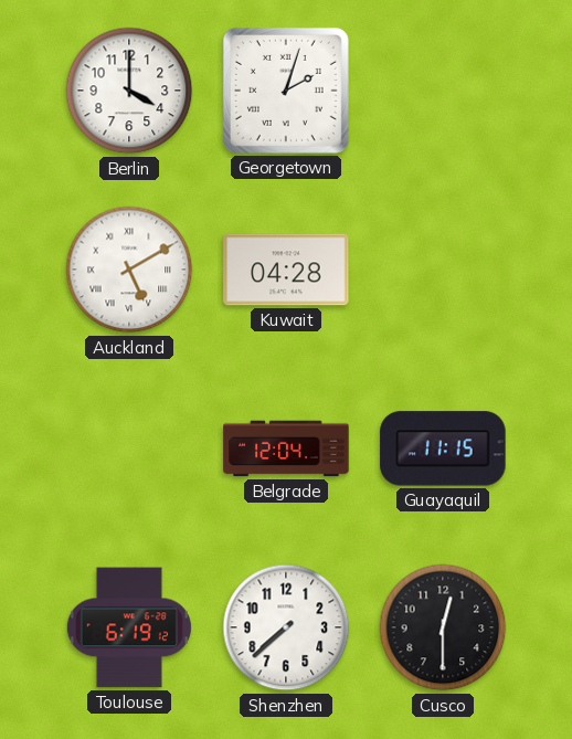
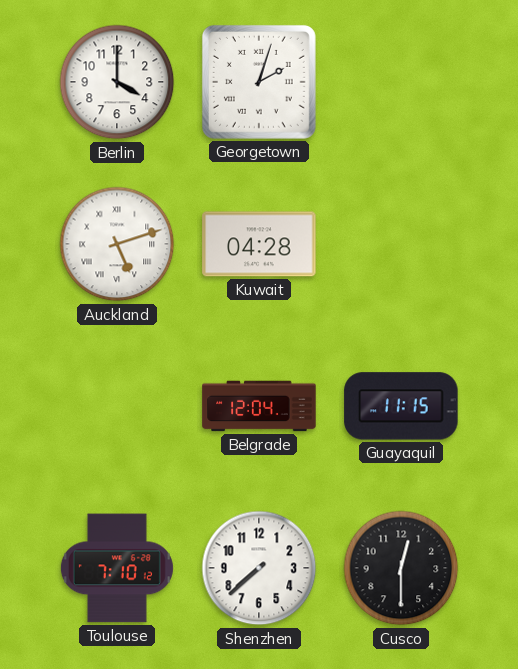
Auckland: 5:10 -> 5:12 (117, 244)
Toulouse: 6:19 -> 7:10 (117, 568)
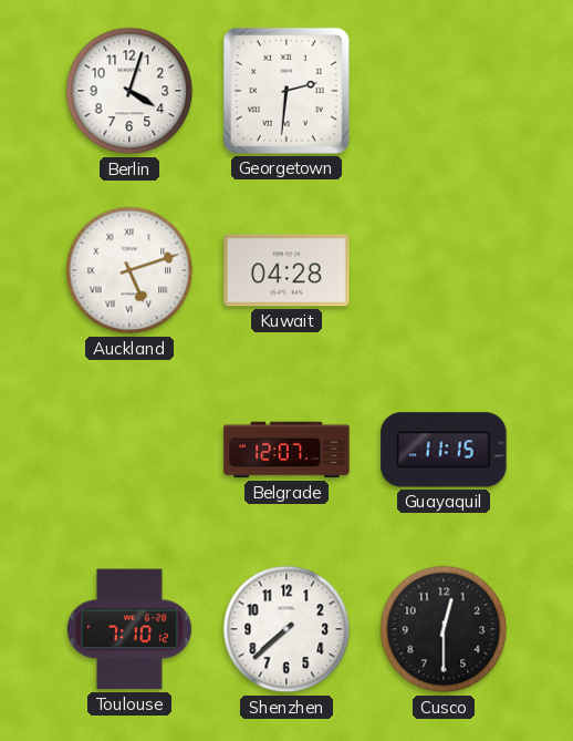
Berlin: 4:00 -> 4:03 (129, 91)
Georgetown: 2:03 -> 2:31 (286, 91)
Belgrade: 12:04 -> 12:07 (286, 450)
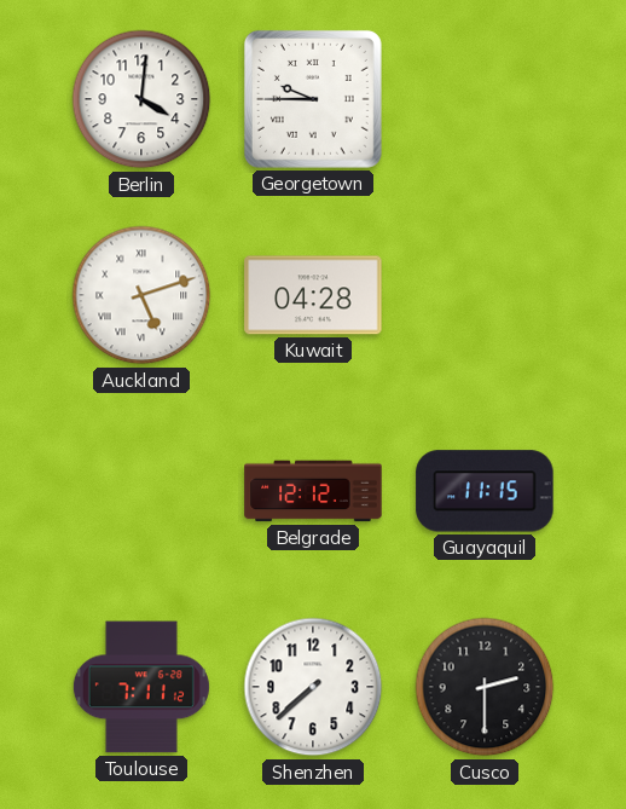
Berlin: 4:03 -> 4:01 (141, 99)
Georgetown: 2:31 -> 9:45 (313, 99)
Belgrade: 12:07 -> 12:12 (313, 491)
Toulouse: 7:10 -> 7:11 (141, 687)
Cusco: 12:30 -> 2:30 (485, 687)
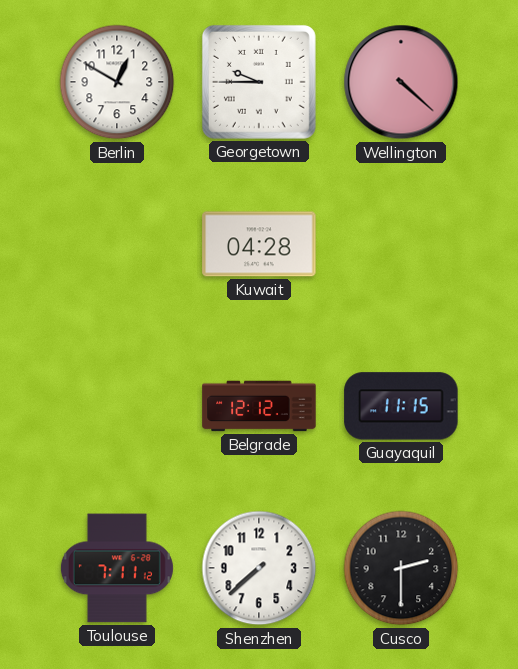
Berlin: 4:01 -> 12:50 (117, 82)
Wellington: none -> 4:22 (401, 82)
Auckland: 5:12 -> none (141, 295)
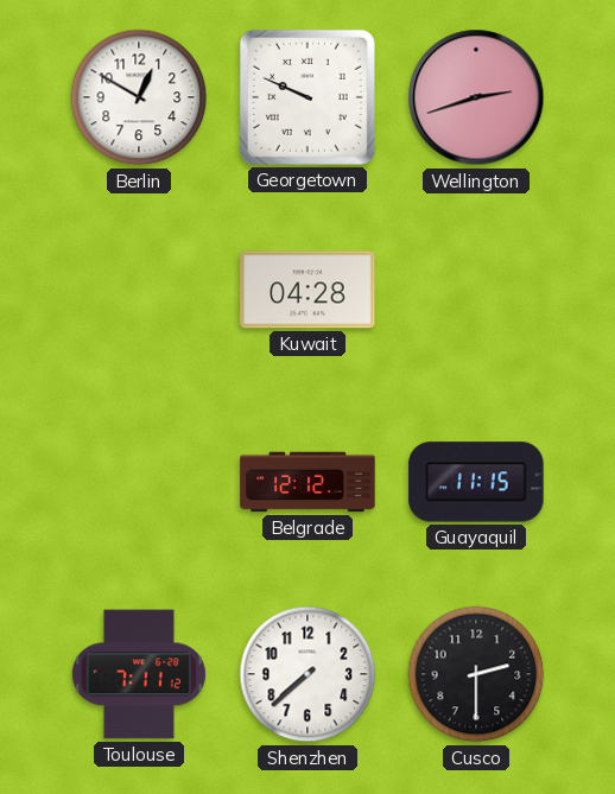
Georgetown: 9:45 -> 9:49 (307, 97)
Wellington: 4:22 -> 2:42 (476, 97)
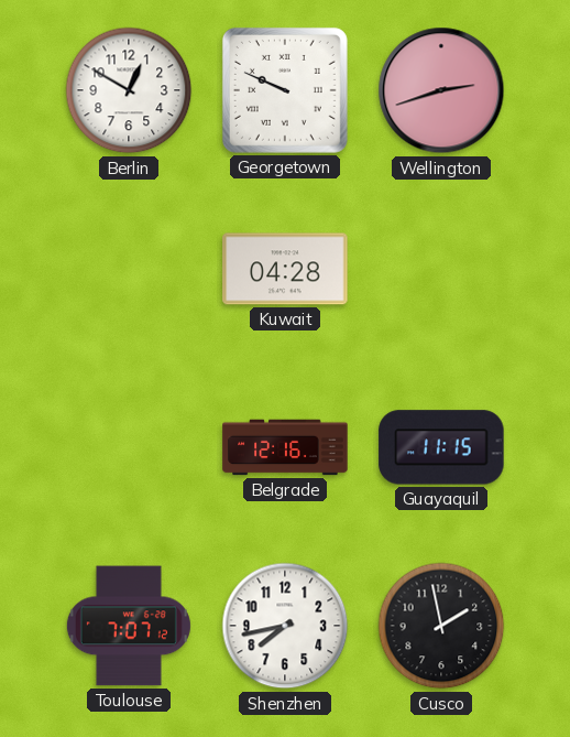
Belgrade: 12:12 -> 12:16 (285, 447)
Toulouse: 7:11 -> 7:07 (129, 626)
Shenzhen: 7:38 -> 7:43 (285, 626)
Cusco: 2:30 -> 1:58 (441, 626)
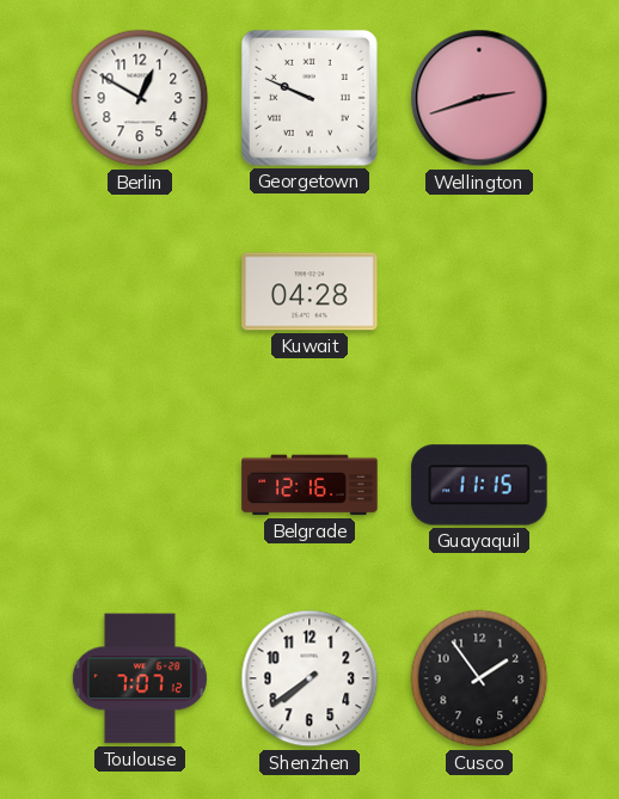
Shenzhen: 7:43 -> 7:39 (309, 678)
Cusco: 1:58 -> 1:54 (479, 678)
